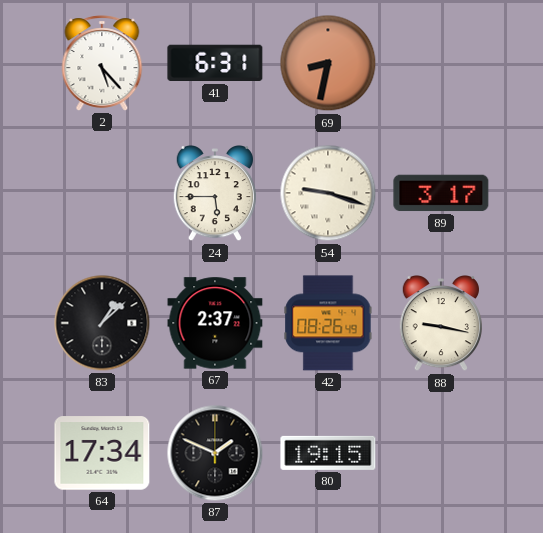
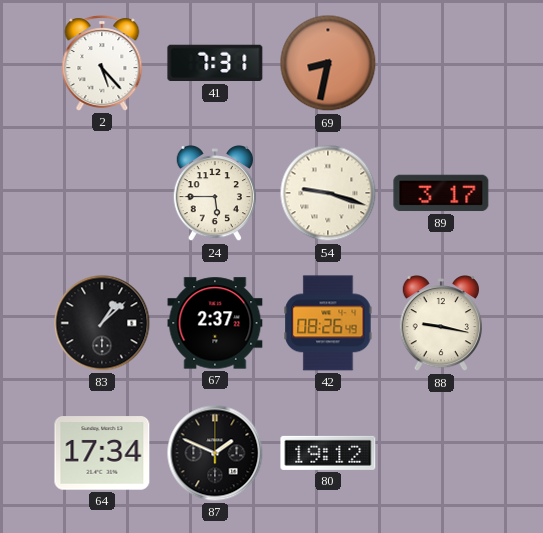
41: 6:31 -> 7:31 (215, 63)
80: 19:15 -> 19:12 (328, 453)
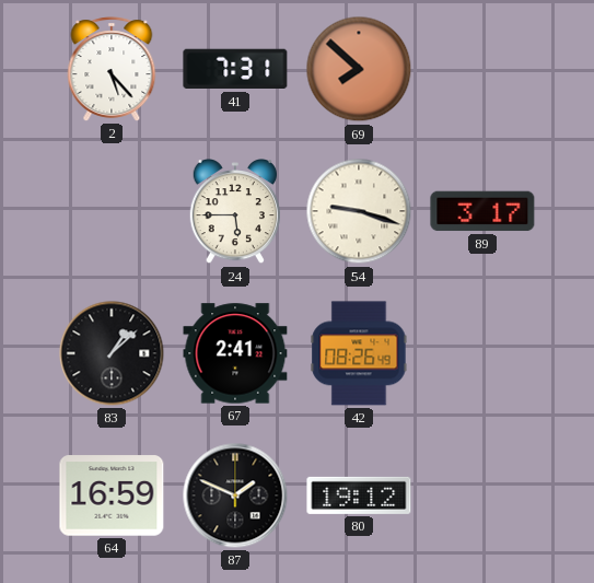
69: 8:32 -> 7:52 (359, 69)
67: 2:37 -> 2:41 (235, 353)
88: 9:17 -> none (441, 324)
64: 17:34 -> 16:59 (112, 495)
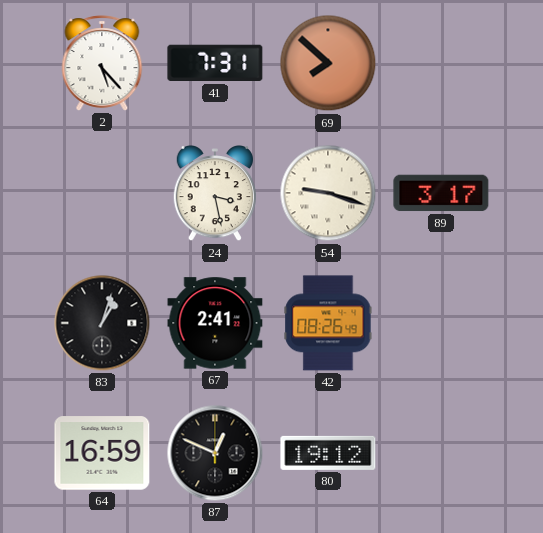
24: 5:45 -> 3:28 (215, 194)
83: 1:08 -> 1:03 (102, 323)
87: 1:49 -> 12:49 (215, 453)
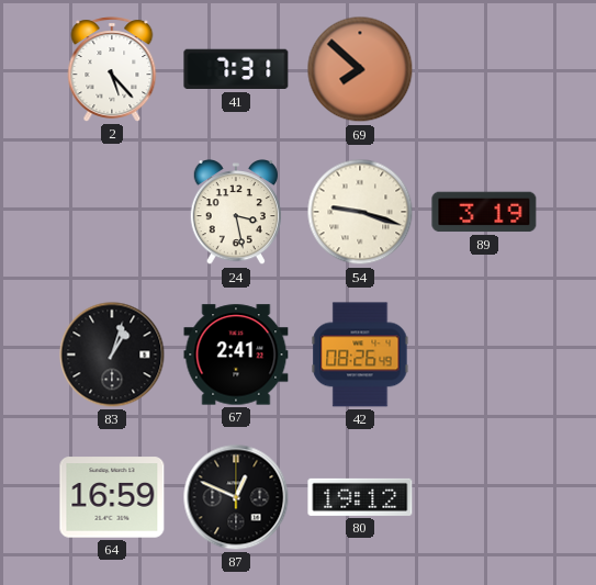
89: 3:17 -> 3:19 (484, 212)
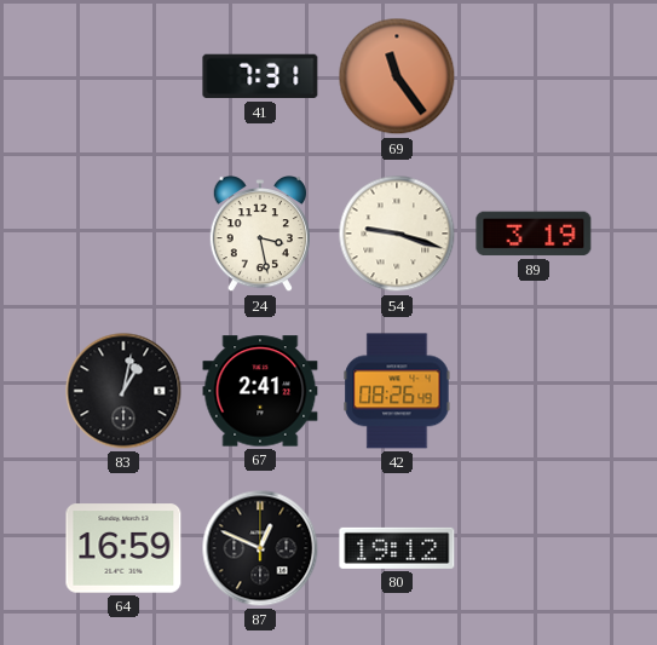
2: 5:23 -> none (112, 69)
69: 7:52 -> 11:24 (397, 76)
83: 1:03 -> 1:02 (123, 391)
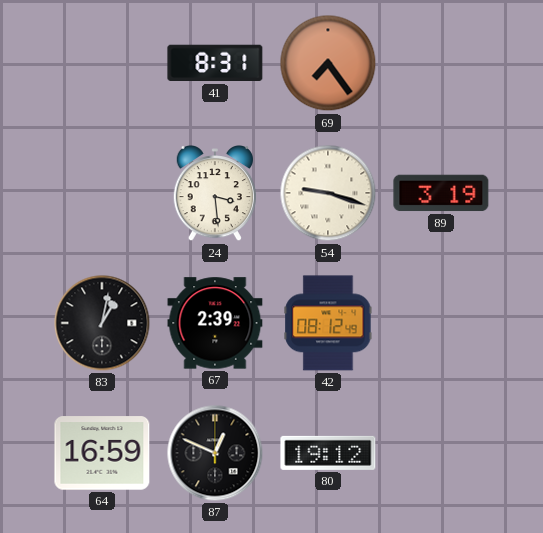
41: 7:31 -> 8:31 (215, 63)
69: 11:24 -> 7:24 (328, 63)
24: 3:28 -> 3:29 (215, 194)
67: 2:41 -> 2:39 (215, 323)
42: 08:26 -> 08:12 (328, 323)
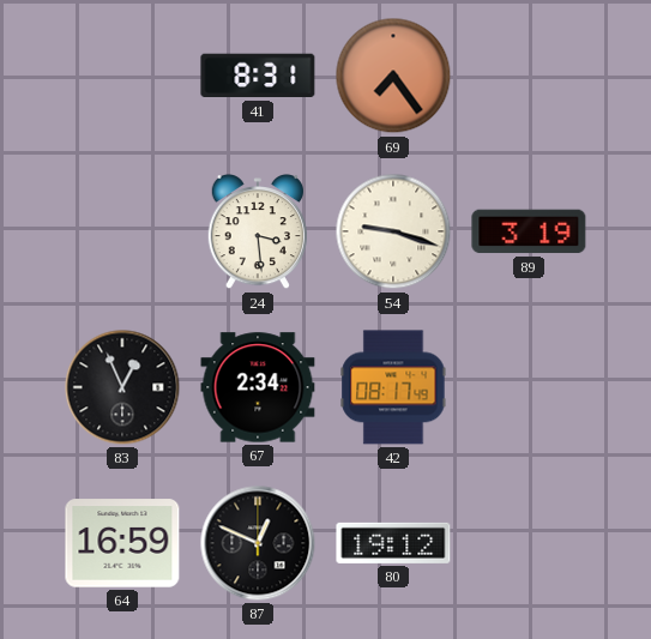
83: 1:02 -> 12:56 (122, 387)
67: 2:39 -> 2:34 (258, 387)
42: 08:12 -> 08:17 (393, 387)
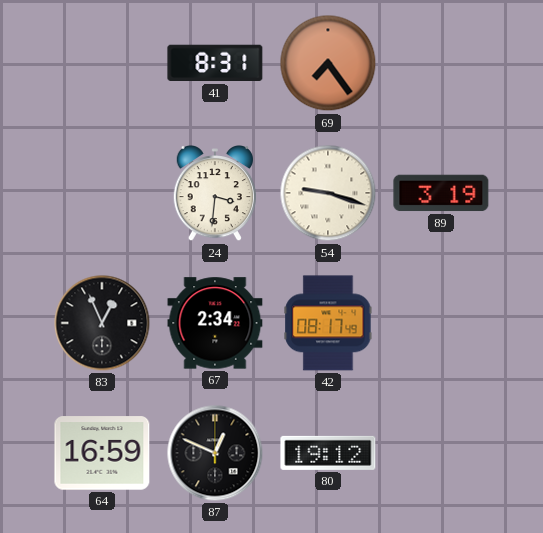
24: 3:29 -> 3:31 (215, 194)
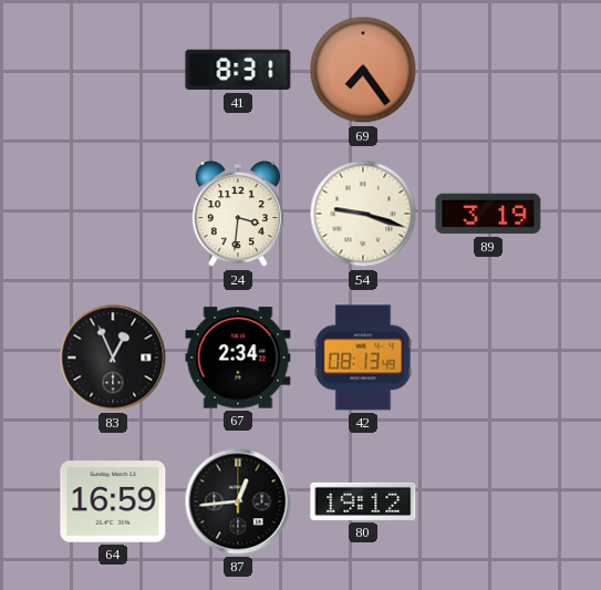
42: 08:17 -> 08:13 (363, 358)
87: 12:49 -> 12:44 (238, 501)
